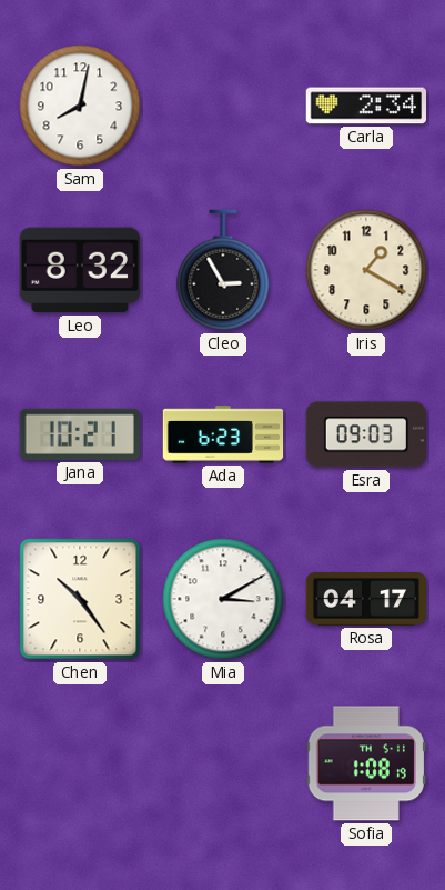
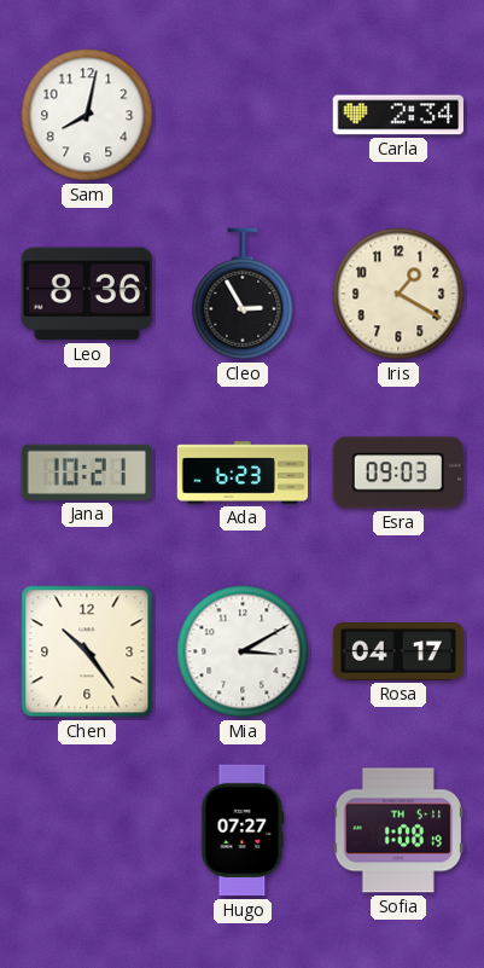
Leo: 8:32 -> 8:36 (87, 294)
Hugo: none -> 07:27 (243, 830)
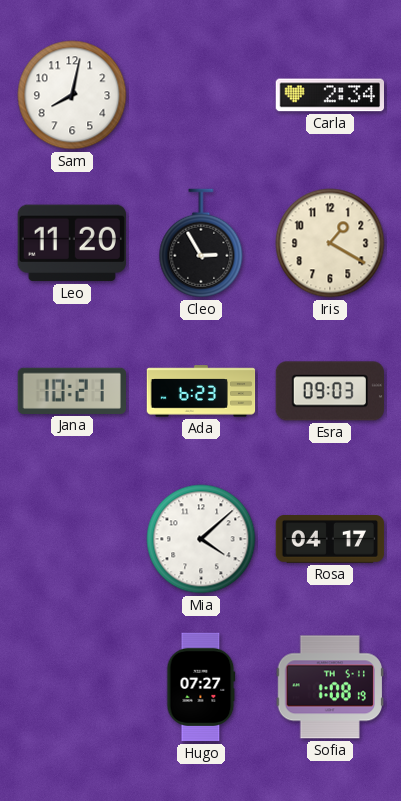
Leo: 8:36 -> 11:20 (72, 243)
Chen: 10:24 -> none (87, 651)
Mia: 3:10 -> 4:08 (201, 539)
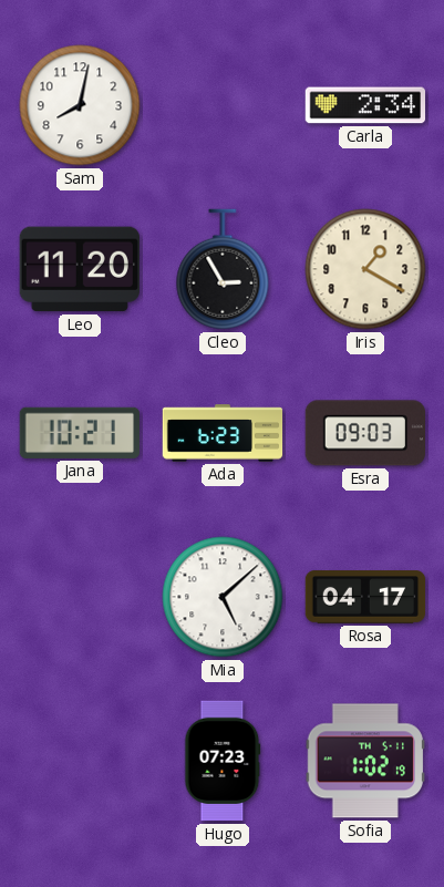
Mia: 4:08 -> 5:08 (223, 597)
Hugo: 07:27 -> 07:23 (223, 761)
Sofia: 1:08 -> 1:02 (364, 761)
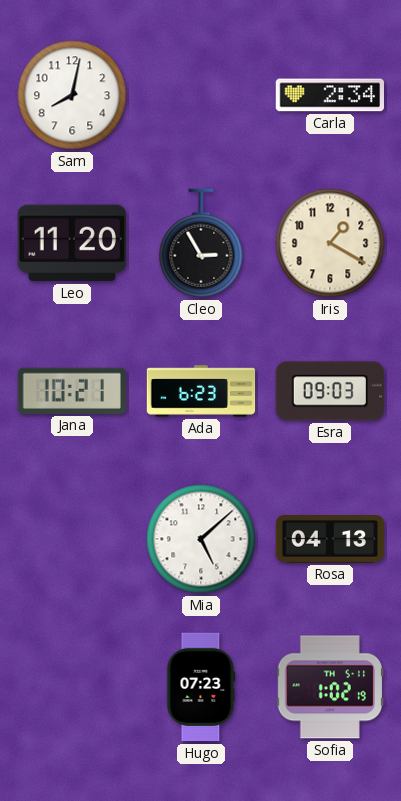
Rosa: 04:17 -> 04:13 (330, 540)
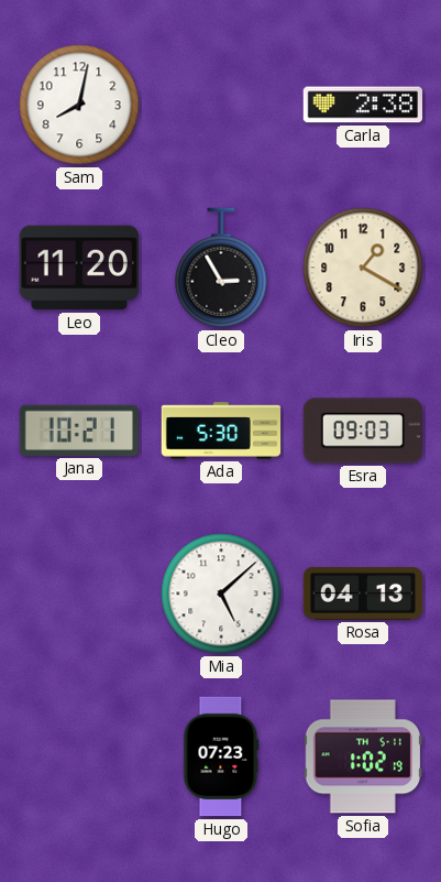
Carla: 2:34 -> 2:38 (362, 105)
Ada: 6:23 -> 5:30 (221, 431)
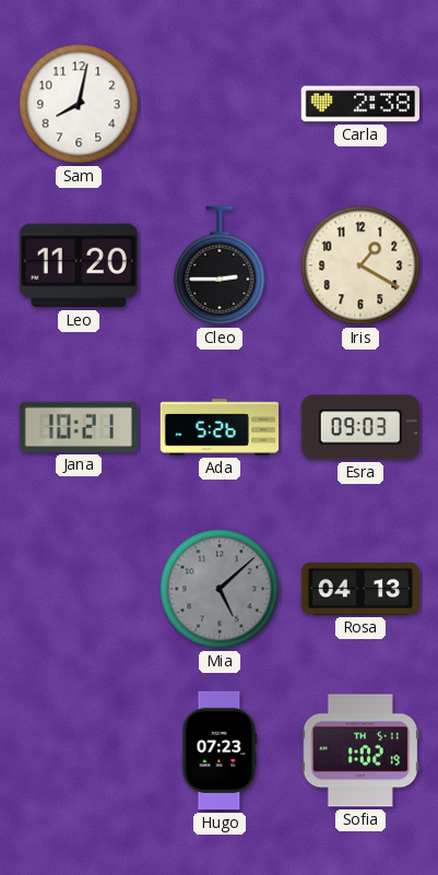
Cleo: 2:55 -> 2:45 (220, 265)
Ada: 5:30 -> 5:26 (220, 427)
Mia dial: white -> grey (220, 589)
